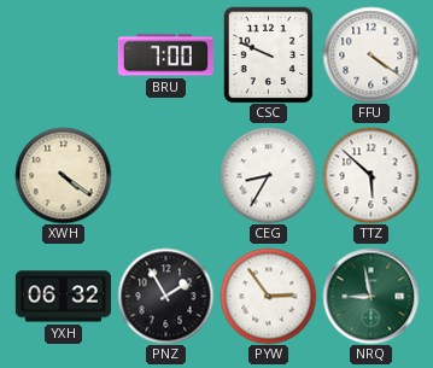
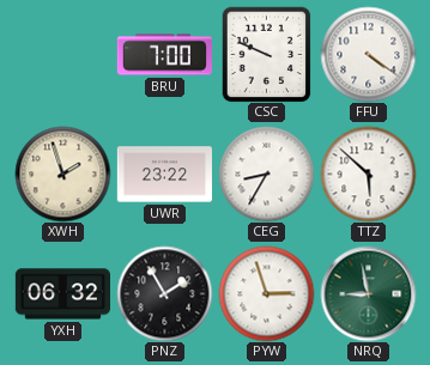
XWH: 4:21 -> 1:57 (62, 174)
UWR: none -> 23:22 (164, 175)
PYW: 2:54 -> 2:57 (266, 293)
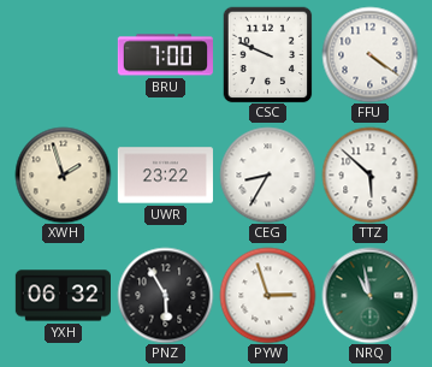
PNZ: 1:55 -> 5:55 (165, 295)
NRQ: 8:58 -> 10:58 (369, 295)
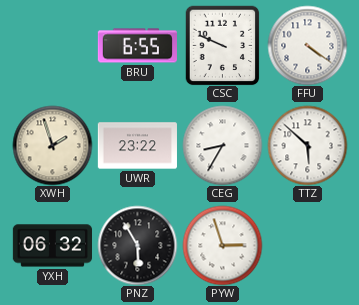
BRU: 7:00 -> 6:55 (137, 46)
NRQ: 10:58 -> none (369, 295)
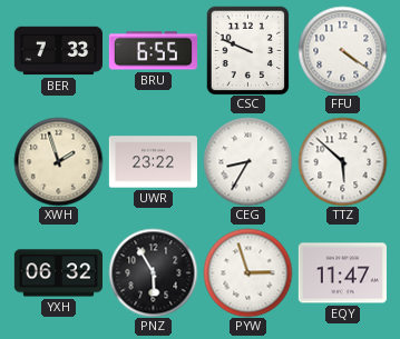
BER: none -> 7:33 (58, 51)
EQY: none -> 11:47 (342, 273)
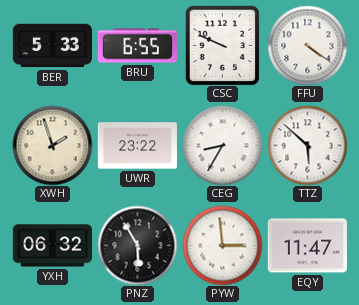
BER: 7:33 -> 5:33 (52, 46)
PYW: 2:57 -> 2:59 (222, 245)
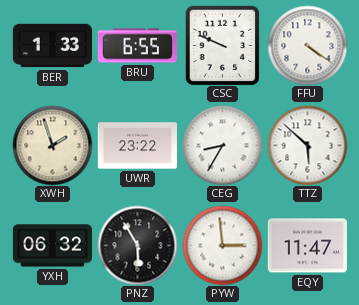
BER: 5:33 -> 1:33 (52, 46)
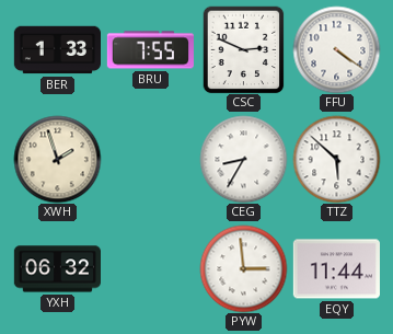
BRU: 6:55 -> 7:55 (150, 50)
CSC: 9:49 -> 2:49 (244, 49)
UWR: 23:22 -> none (137, 146)
PNZ: 5:55 -> none (137, 245)
EQY: 11:47 -> 11:44 (336, 269)
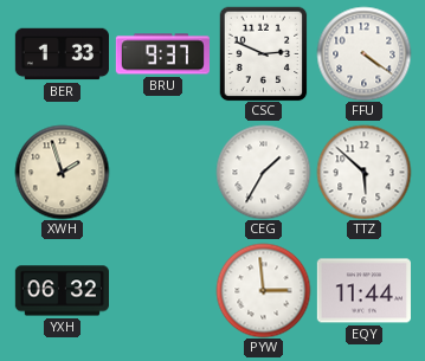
BRU: 7:55 -> 9:37 (162, 54)
CEG: 8:35 -> 1:35 (263, 172)
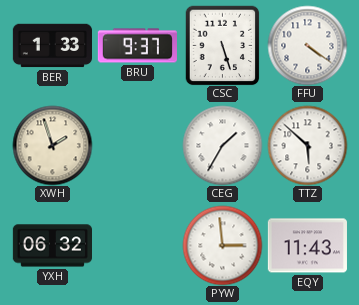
CSC: 2:49 -> 5:27 (223, 45)
EQY: 11:44 -> 11:43 (307, 246)
